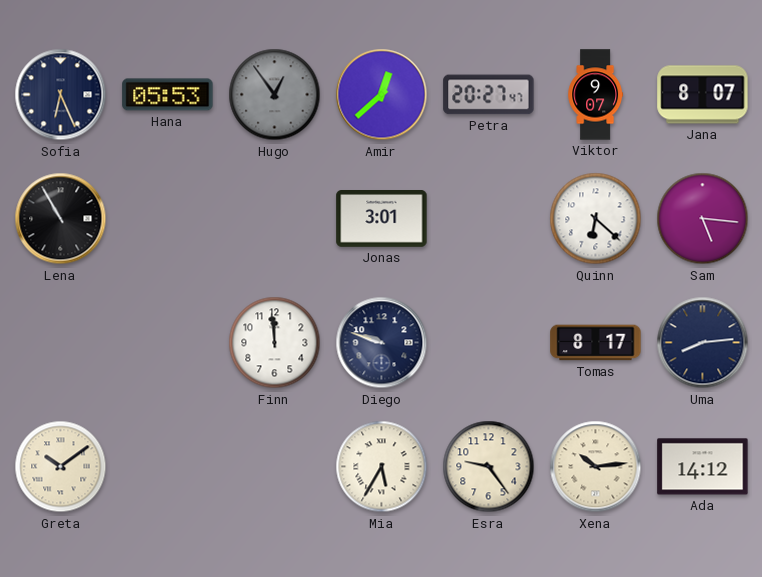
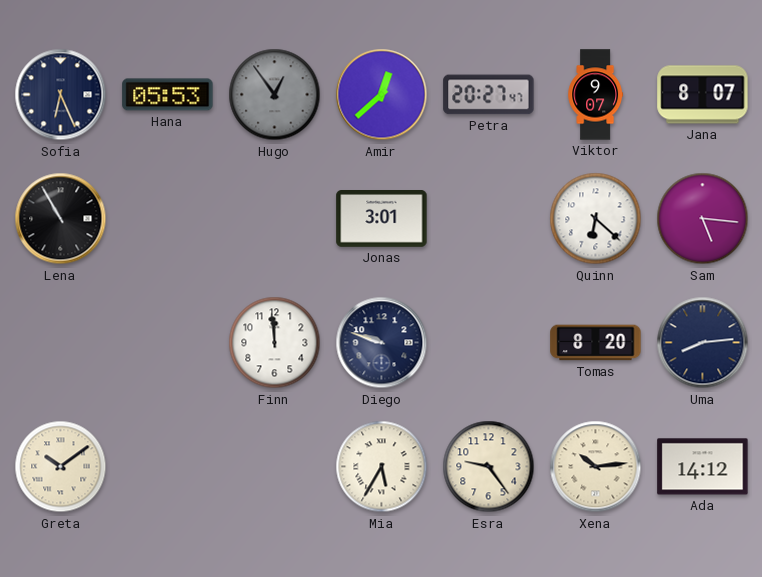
Tomas: 8:17 -> 8:20 (596, 343)
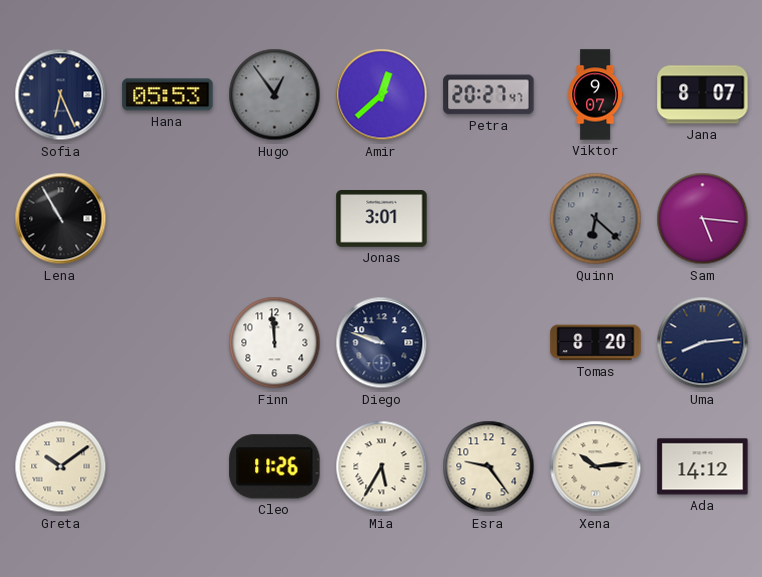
Quinn dial: white -> grey (596, 219)
Cleo: none -> 11:26 (275, 467)
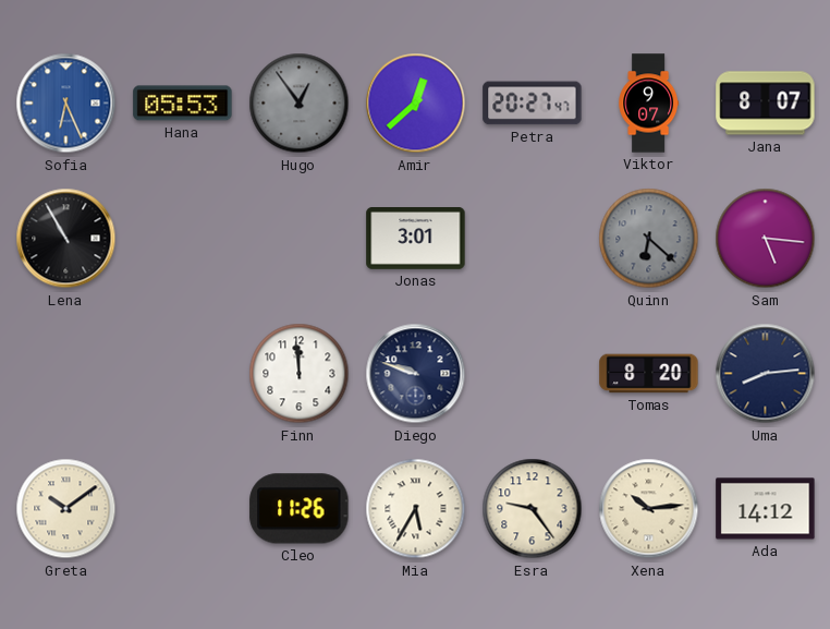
Sofia dial: navy -> blue (66, 104)
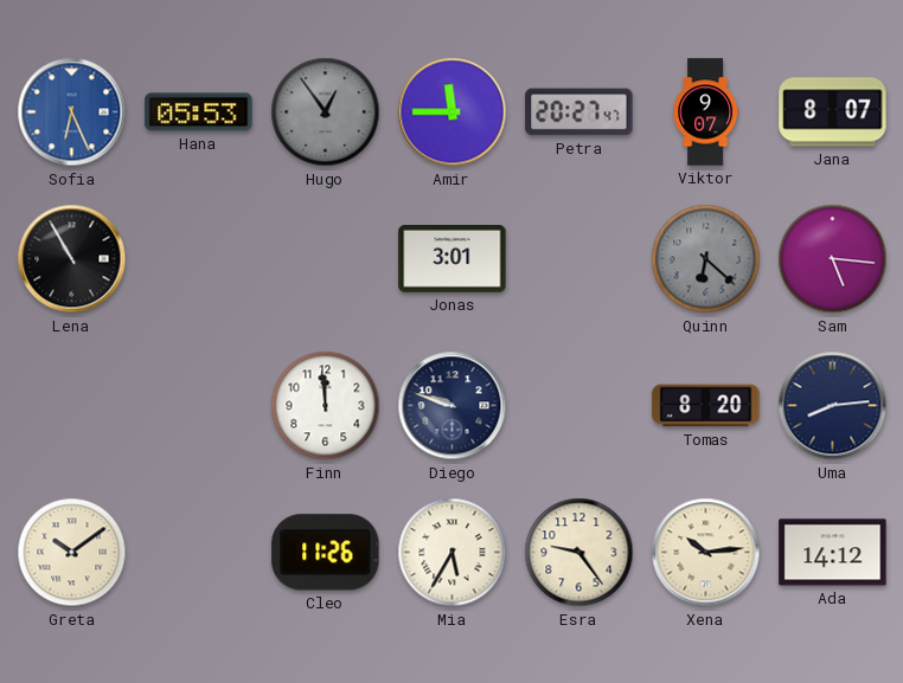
Amir: 12:38 -> 11:45 (453, 112)
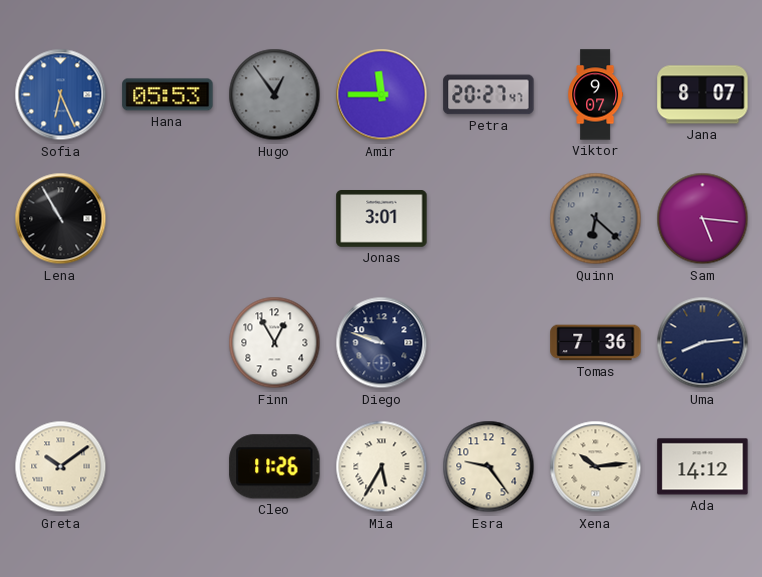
Finn: 11:59 -> 12:55 (275, 343)
Tomas: 8:20 -> 7:36 (596, 343)
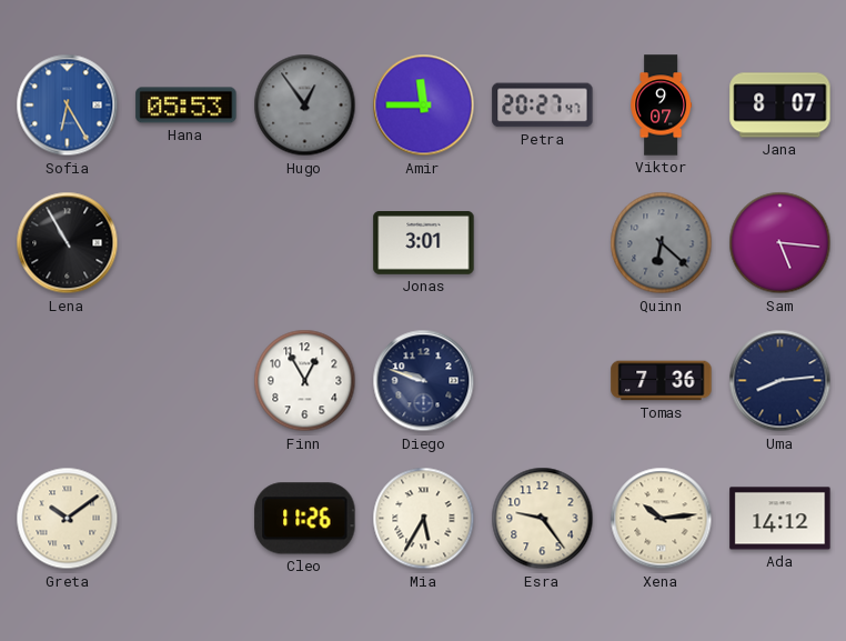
Sofia: 6:26 -> 6:25 (68, 106)
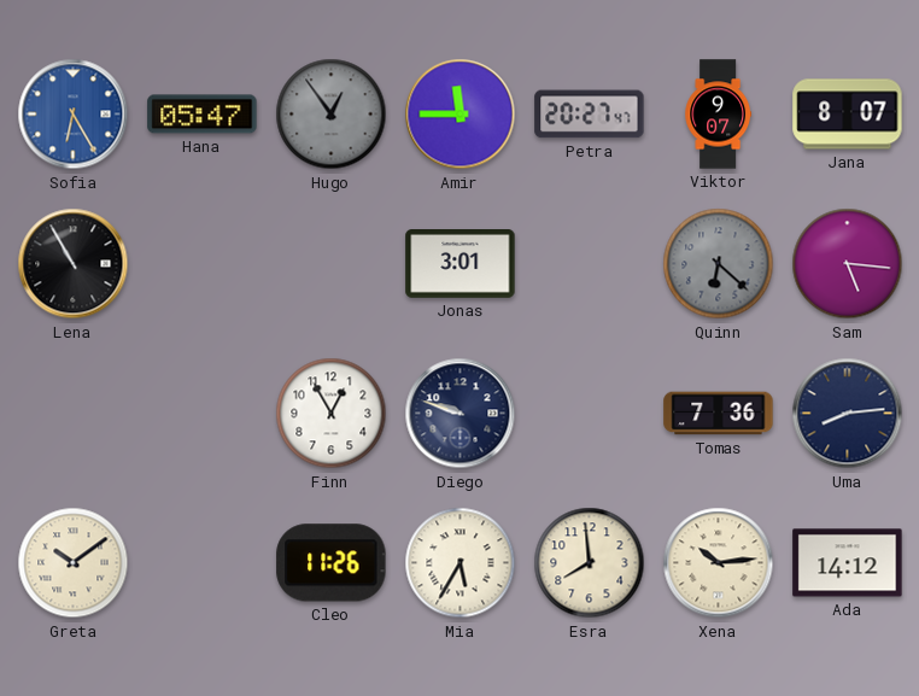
Hana: 05:53 -> 05:47 (203, 115)
Esra: 9:24 -> 7:59 (590, 563)
